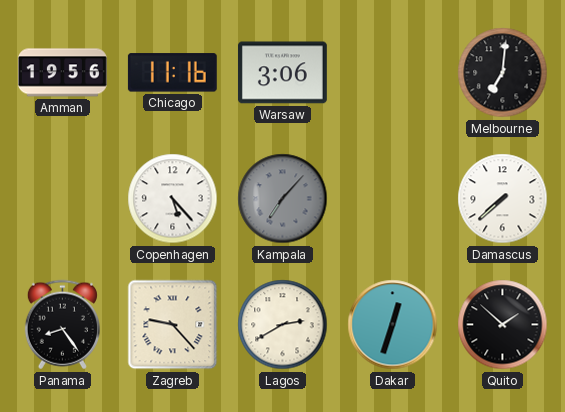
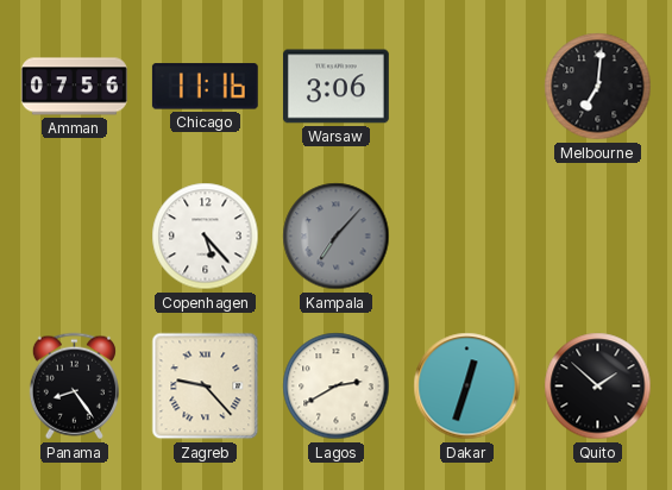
Amman: 19:56 -> 07:56 (75, 87)
Damascus: 7:38 -> none (503, 199)
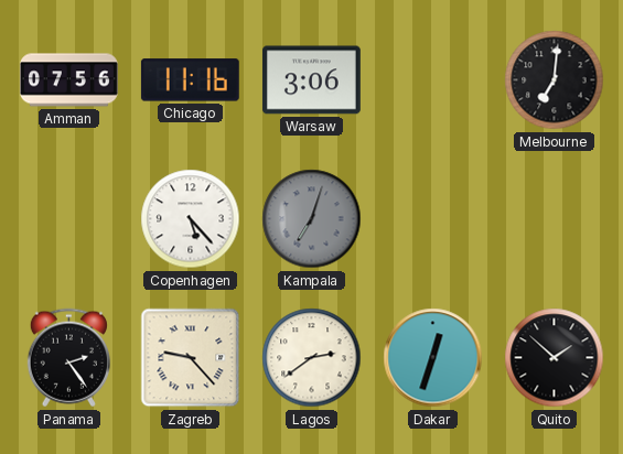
Kampala: 7:07 -> 7:03 (312, 219)
Panama: 8:24 -> 2:24 (68, 358)
Lagos: 2:40 -> 2:39 (312, 358)
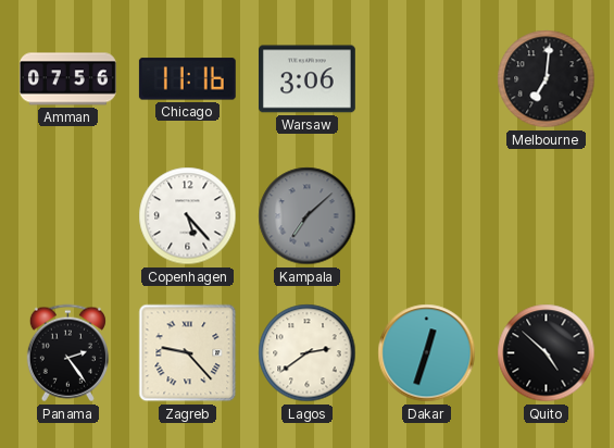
Kampala: 7:03 -> 7:08 (308, 216)
Quito: 1:52 -> 4:52 (547, 353)
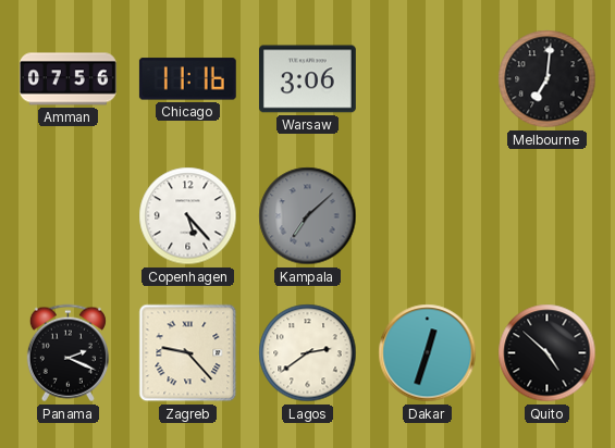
Panama: 2:24 -> 2:19 (67, 353)
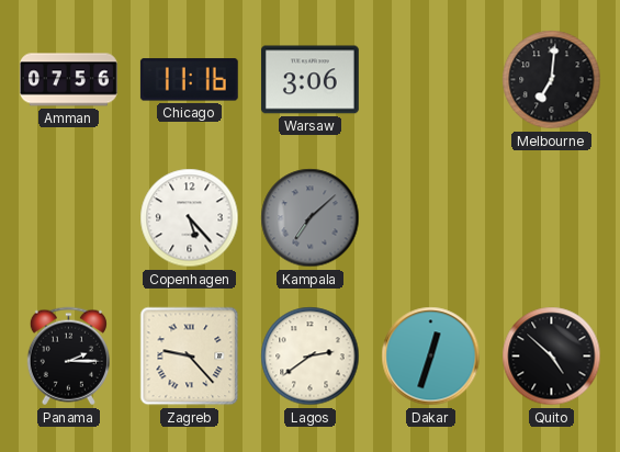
Panama: 2:19 -> 2:15 (68, 357)
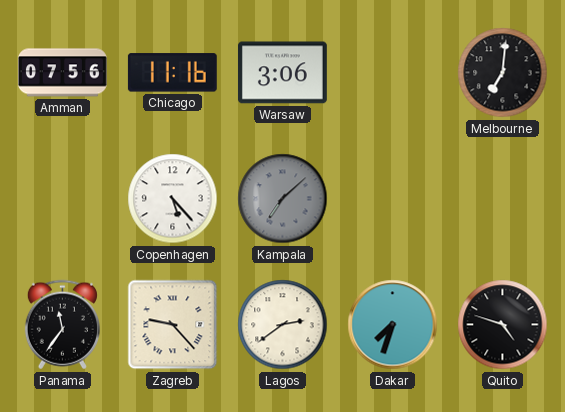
Panama: 2:15 -> 11:36 (62, 325)
Dakar: 12:33 -> 7:33 (393, 325)
Quito: 4:52 -> 4:48 (503, 325)
